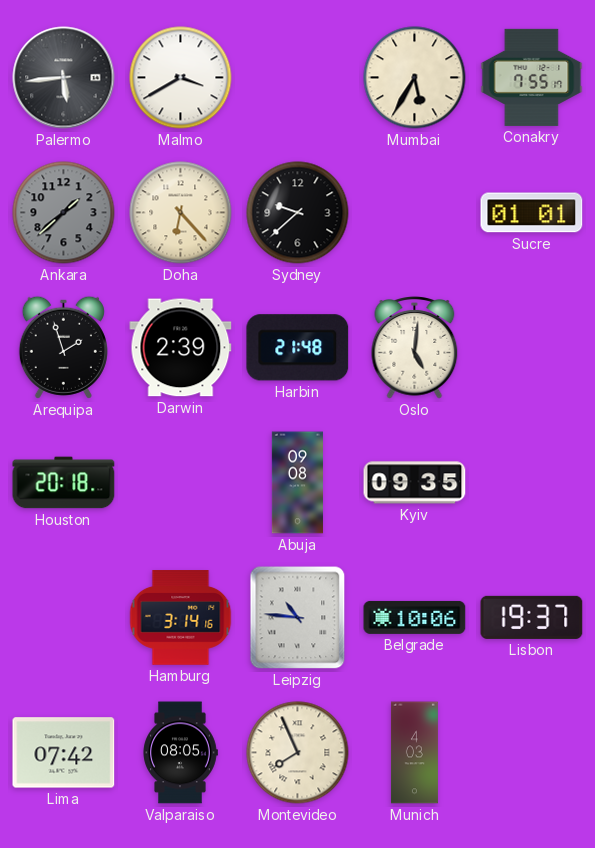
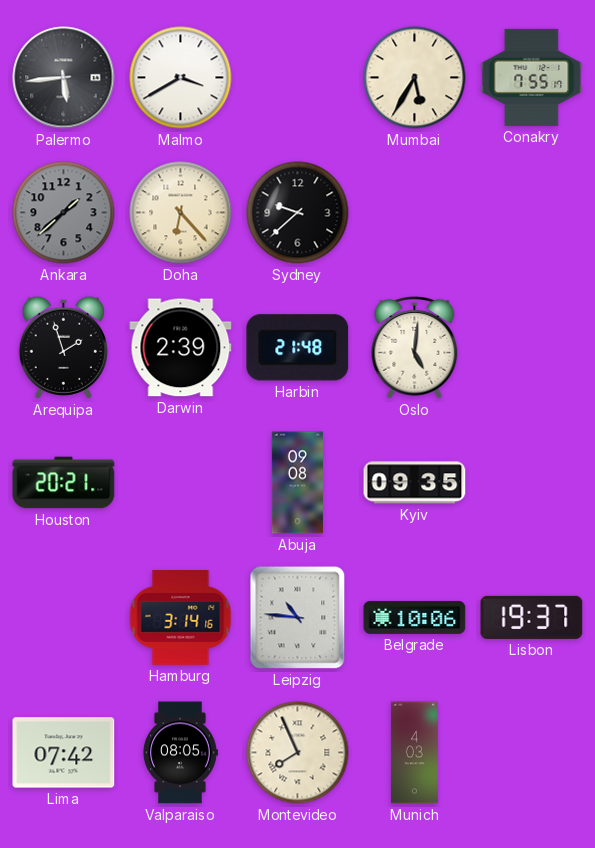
Sucre: 01:01 -> none (532, 213)
Houston: 20:18 -> 20:21 (64, 483)
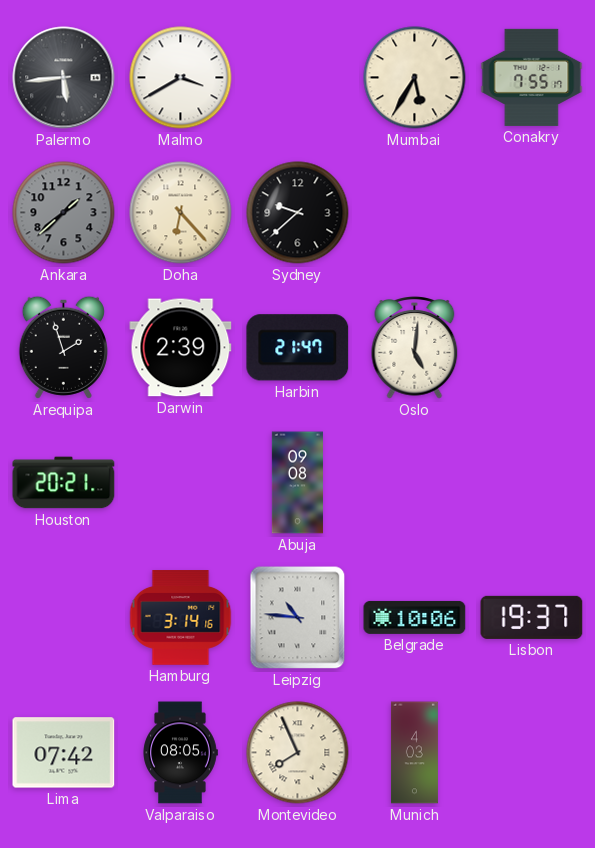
Harbin: 21:48 -> 21:47 (298, 348)
Kyiv: 09:35 -> none (415, 483)
